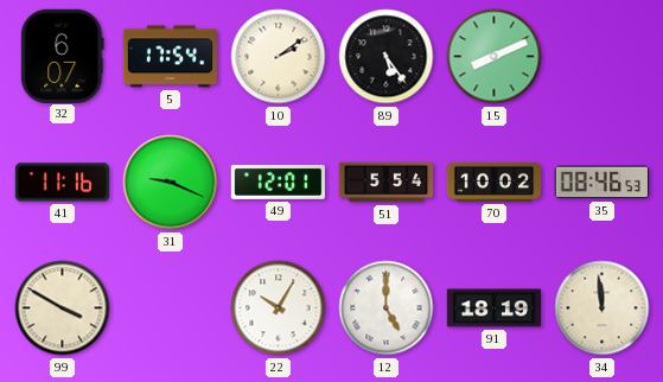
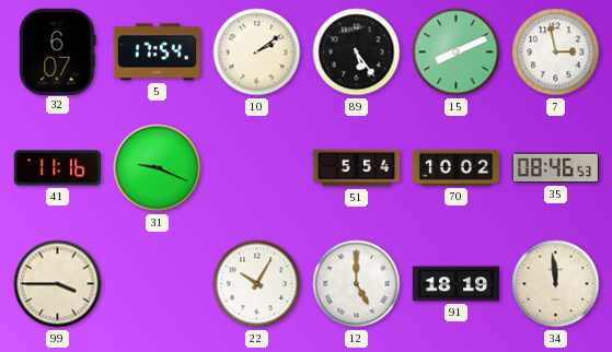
7: none -> 2:58 (556, 52)
49: 12:01 -> none (278, 182)
99: 3:50 -> 3:45 (58, 284)
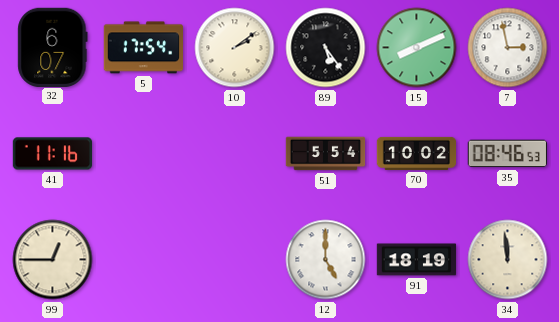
31: 9:19 -> none (158, 168)
99: 3:45 -> 12:45 (53, 260)
22: 10:05 -> none (257, 284)
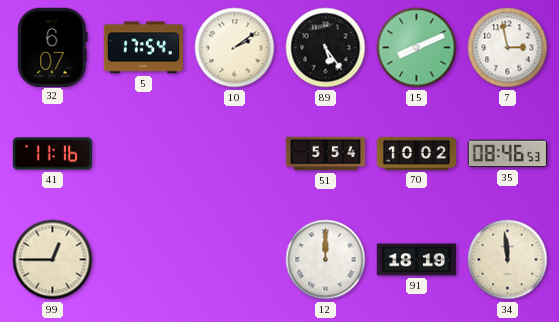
12: 5:00 -> 12:00 (326, 260)
